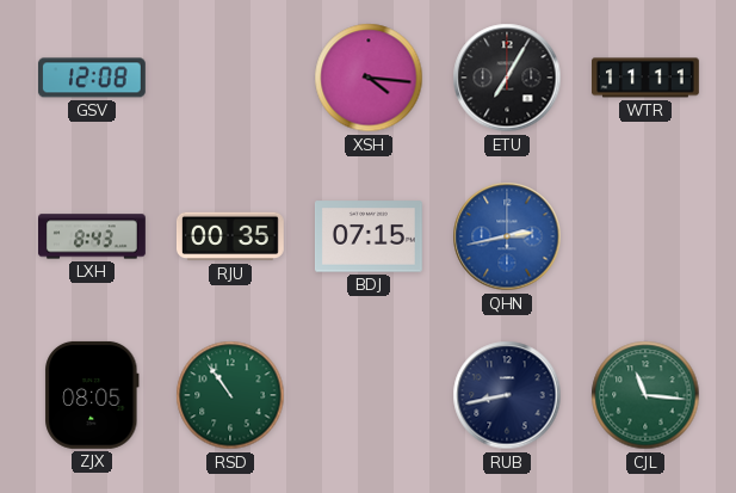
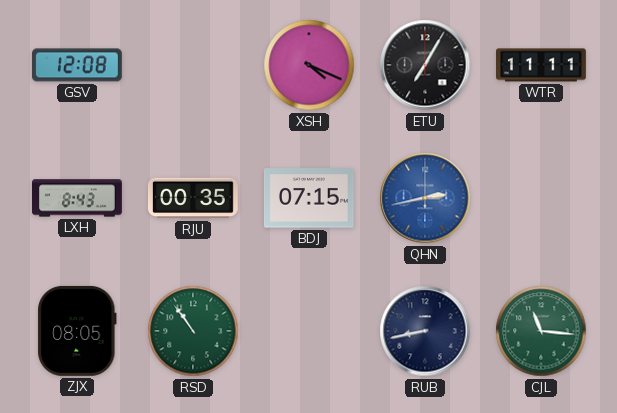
XSH: 4:16 -> 4:19 (309, 65)
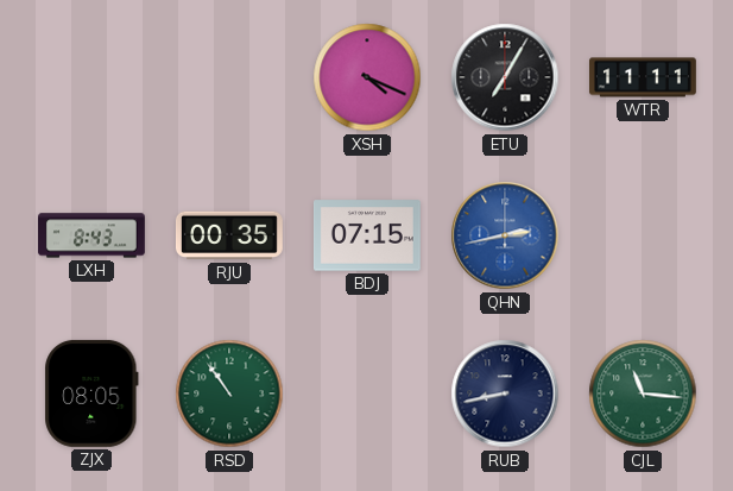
GSV: 12:08 -> none (77, 65)
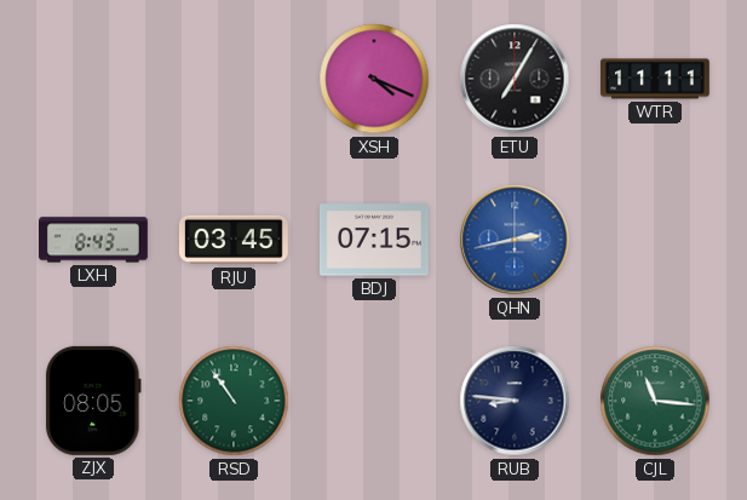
RJU: 00:35 -> 03:45 (234, 240)
RUB: 8:43 -> 8:46 (515, 401)
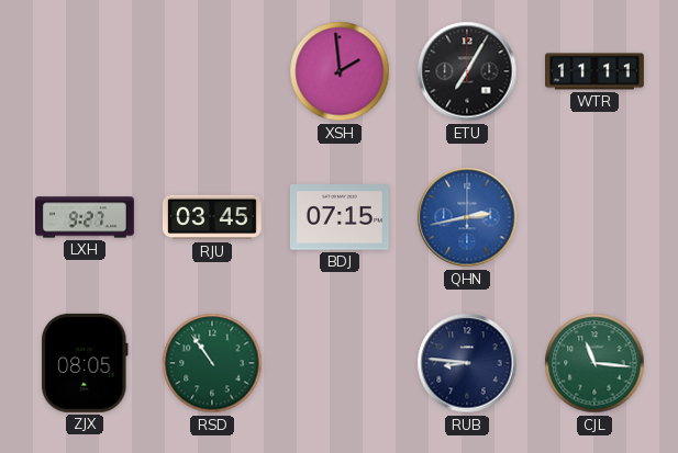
XSH: 4:19 -> 1:59 (340, 71)
LXH: 8:43 -> 9:27 (86, 217)
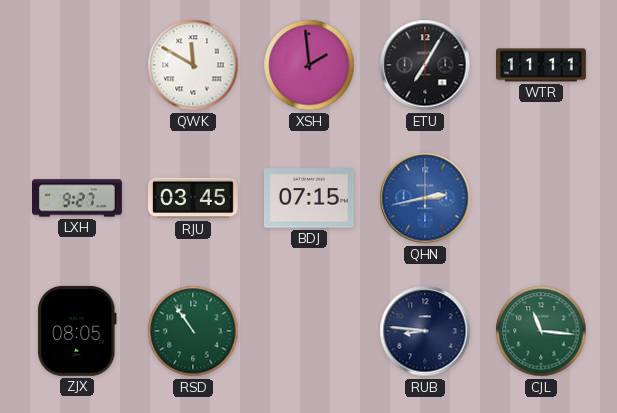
QWK: none -> 11:50 (193, 65)
